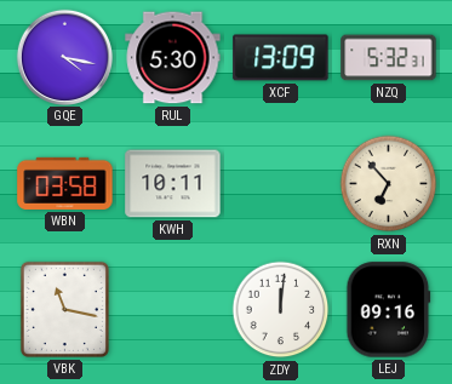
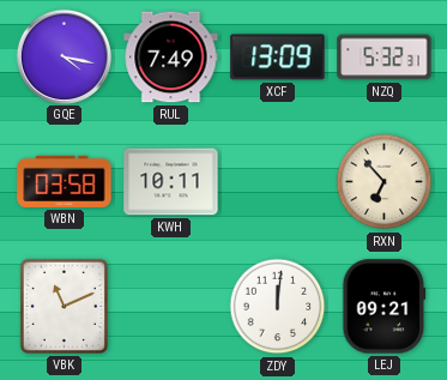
RUL: 5:30 -> 7:49 (171, 58)
VBK: 11:17 -> 11:11 (64, 306)
LEJ: 09:16 -> 09:21 (385, 307)
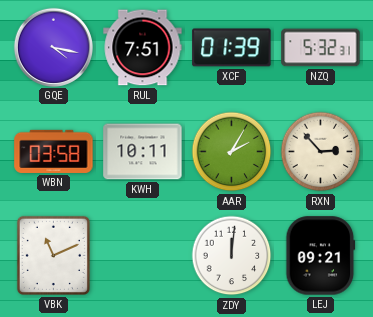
RUL: 7:49 -> 7:51 (143, 48)
XCF: 13:09 -> 01:39 (232, 48)
AAR: none -> 2:05 (232, 152)
RXN: 6:53 -> 2:53 (321, 152)
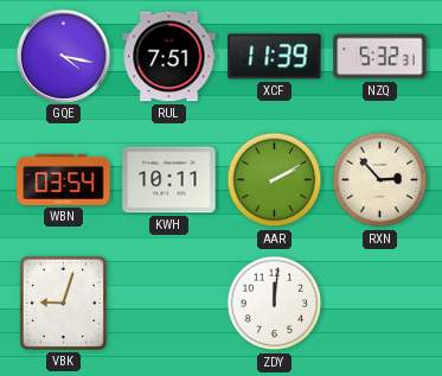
XCF: 01:39 -> 11:39 (275, 57)
WBN: 03:58 -> 03:54 (64, 179)
AAR: 2:05 -> 2:10 (275, 180)
VBK: 11:11 -> 9:03 (63, 302)
LEJ: 09:21 -> none (321, 256)
